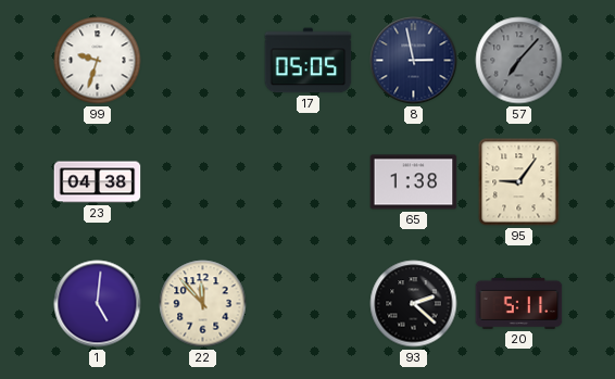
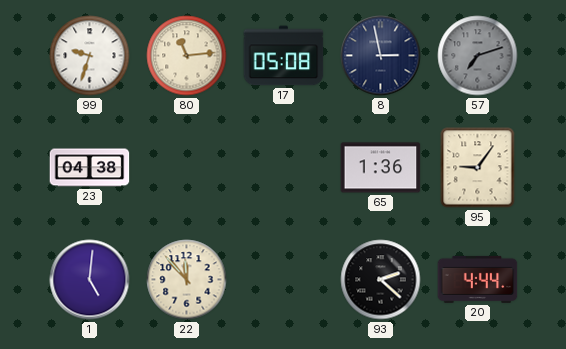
80: none -> 11:14 (187, 56)
17: 05:05 -> 05:08 (284, 56)
57: 7:07 -> 7:12 (478, 56)
65: 1:38 -> 1:36 (381, 168)
20: 5:11 -> 4:44 (478, 279)
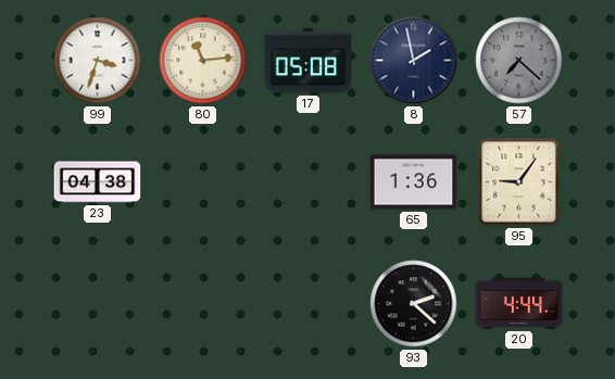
99: 9:33 -> 3:33 (98, 61)
8: 2:58 -> 1:58 (414, 61)
57: 7:12 -> 7:22 (519, 61)
1: 5:01 -> none (90, 280)
22: 11:53 -> none (187, 280)
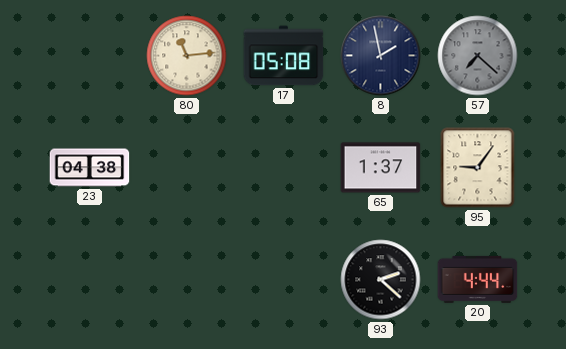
99: 3:33 -> none (98, 61)
65: 1:36 -> 1:37 (381, 168)
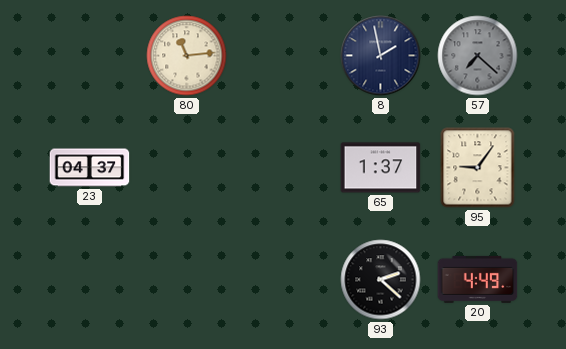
17: 05:08 -> none (284, 56)
23: 04:38 -> 04:37 (90, 168)
20: 4:44 -> 4:49 (478, 279)
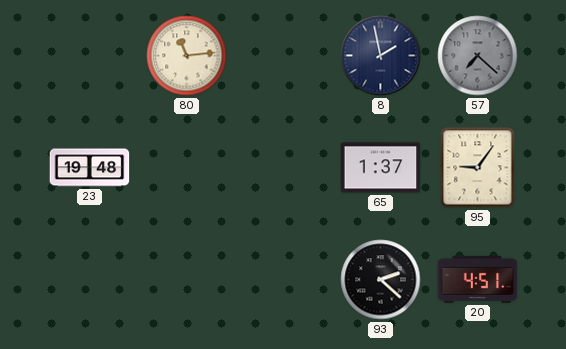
23: 04:37 -> 19:48 (90, 168)
20: 4:49 -> 4:51 (478, 279)
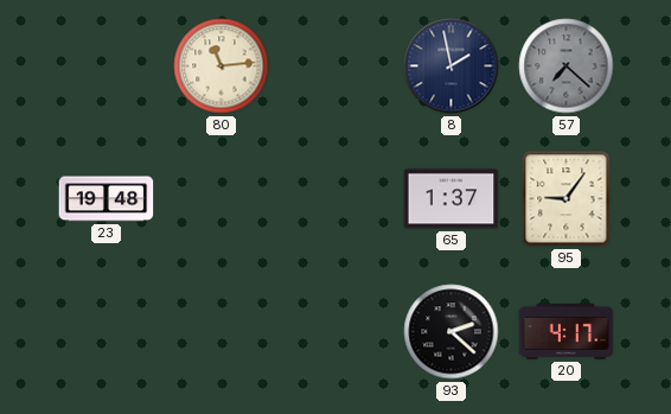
20: 4:51 -> 4:17 (567, 331)
